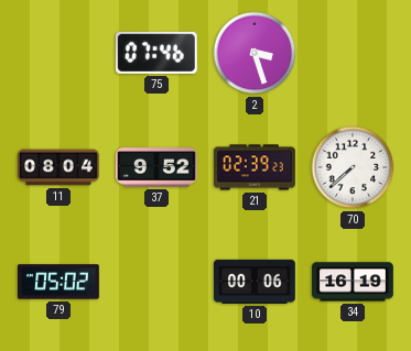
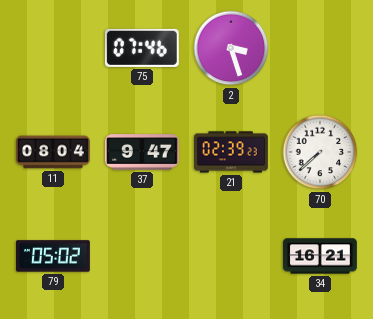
37: 9:52 -> 9:47 (143, 152)
10: 00:06 -> none (256, 282)
34: 16:19 -> 16:21 (320, 256)
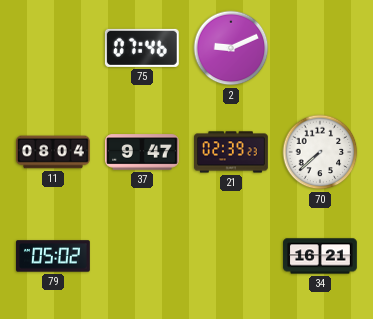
2: 3:27 -> 9:11 (231, 48)
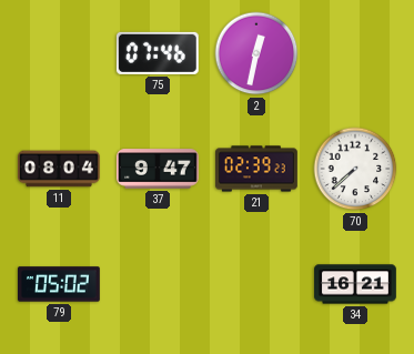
2: 9:11 -> 12:32 (256, 53)
